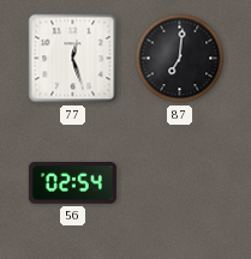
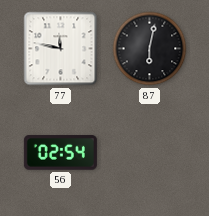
77: 12:27 -> 11:47 (61, 49)
87: 7:01 -> 6:02 (150, 49)
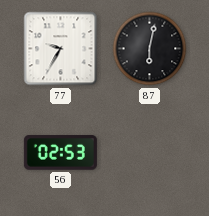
77: 11:47 -> 9:35 (61, 49)
56: 02:54 -> 02:53 (60, 153)
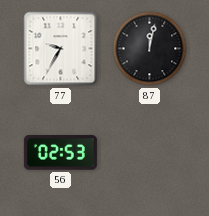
87: 6:02 -> 12:02 (150, 49)
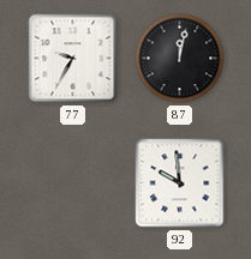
56: 02:53 -> none (60, 153)
92: none -> 9:59 (180, 183)
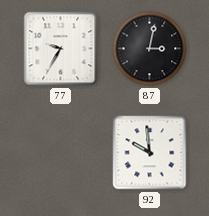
87: 12:02 -> 3:02 (150, 49)
